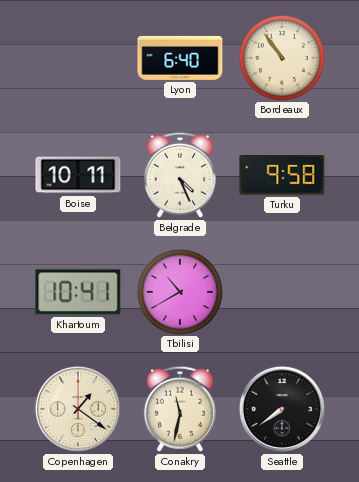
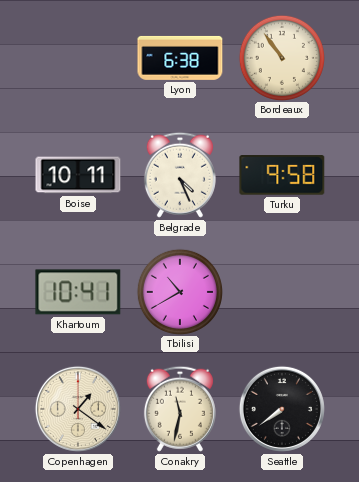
Lyon: 6:40 -> 6:38 (180, 58)
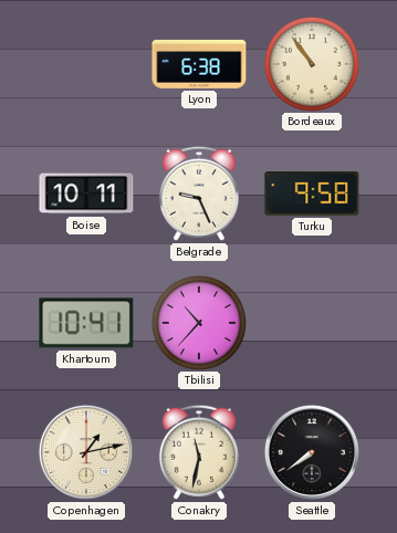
Belgrade: 4:26 -> 9:26 (199, 194)
Tbilisi: 10:40 -> 10:37 (198, 322)
Copenhagen: 1:21 -> 1:13 (86, 452)
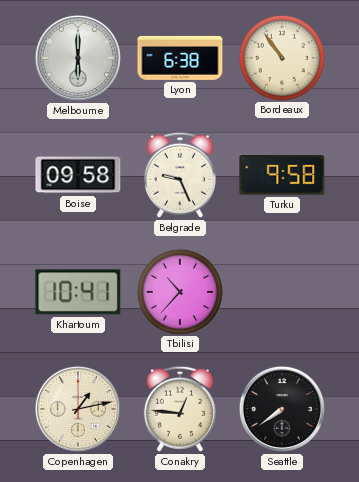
Melbourne: none -> 6:00 (78, 58)
Boise: 10:11 -> 09:58 (78, 175)
Conakry: 11:32 -> 12:46 (180, 409)
